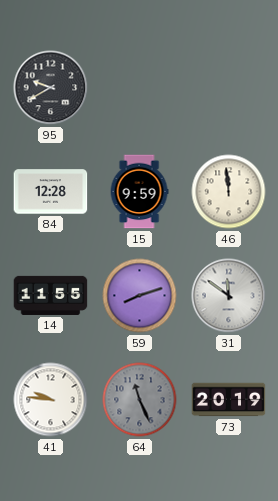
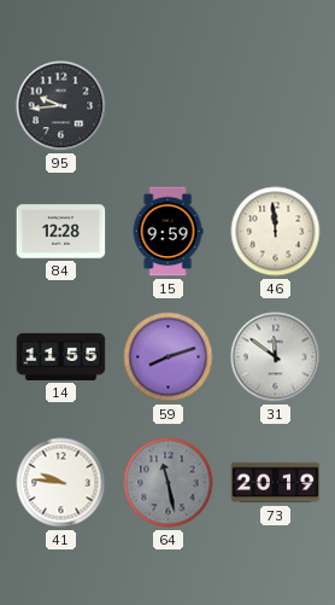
95: 9:40 -> 9:44 (61, 106)
64: 11:26 -> 11:28 (169, 483)
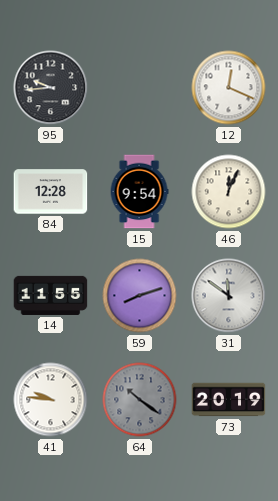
12: none -> 12:19 (229, 88)
15: 9:59 -> 9:54 (139, 192)
46: 11:59 -> 12:04 (229, 192)
64: 11:28 -> 10:21 (140, 400)
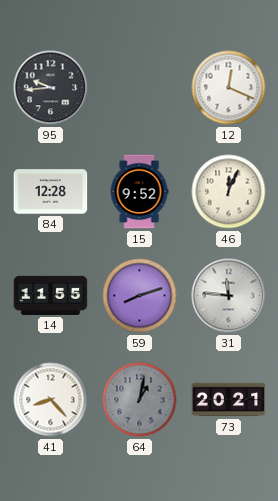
15: 9:54 -> 9:52 (139, 192)
31: 11:51 -> 11:46 (229, 296)
41: 9:46 -> 8:23 (51, 400)
64: 10:21 -> 1:02 (140, 400)
73: 20:19 -> 20:21 (229, 400)
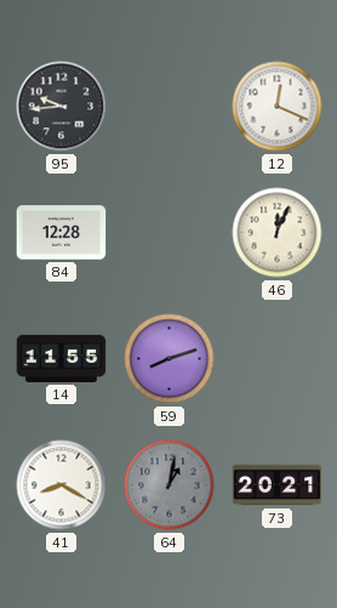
15: 9:52 -> none (139, 192)
31: 11:46 -> none (229, 296)
41: 8:23 -> 8:20 (62, 485)
